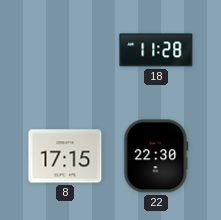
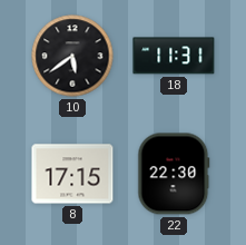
10: none -> 5:39 (72, 56)
18: 11:28 -> 11:31 (174, 56)
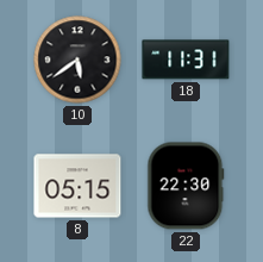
8: 17:15 -> 05:15 (77, 186)
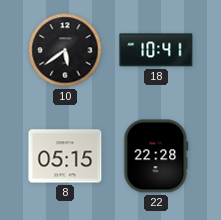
18: 11:31 -> 10:41 (156, 50)
22: 22:30 -> 22:28 (156, 156)
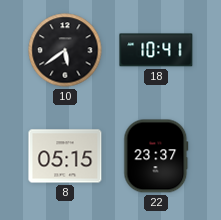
22: 22:28 -> 23:37 (156, 156)
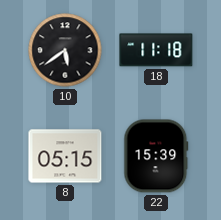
18: 10:41 -> 11:18 (156, 50)
22: 23:37 -> 15:39 (156, 156)
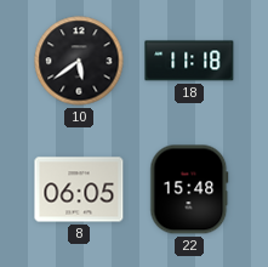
8: 05:15 -> 06:05 (79, 189)
22: 15:39 -> 15:48 (189, 189)
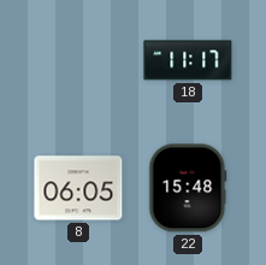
10: 5:39 -> none (79, 61)
18: 11:18 -> 11:17 (188, 60)
